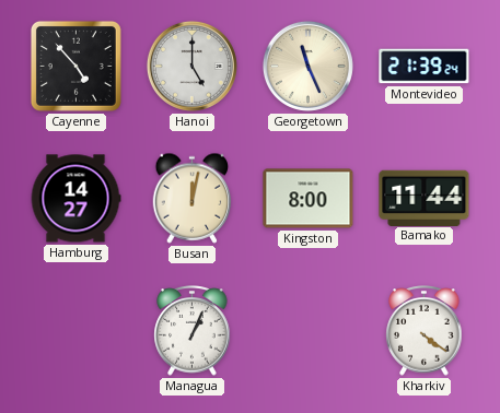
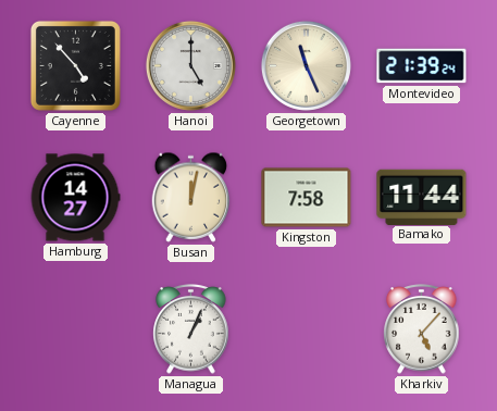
Kingston: 8:00 -> 7:58 (307, 198)
Kharkiv: 4:21 -> 5:07 (422, 329)
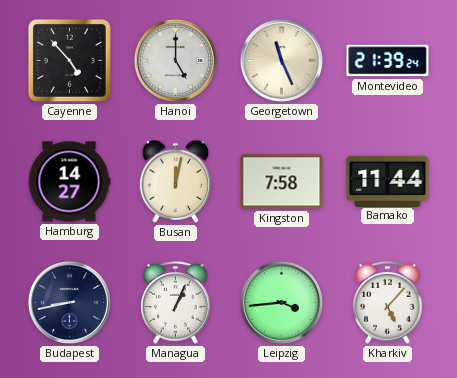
Budapest: none -> 8:43 (69, 302)
Leipzig: none -> 3:44 (281, 302)
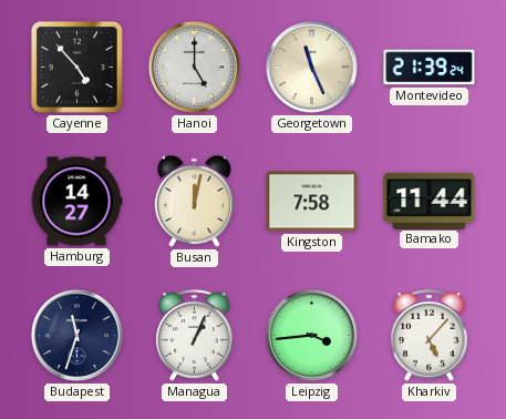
Budapest: 8:43 -> 11:33 (76, 335)
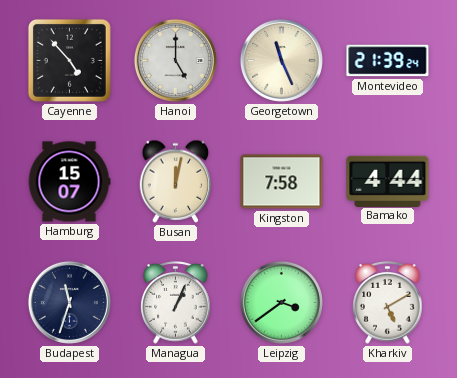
Hamburg: 14:27 -> 15:07 (69, 182)
Bamako: 11:44 -> 4:44 (388, 181)
Leipzig: 3:44 -> 3:39 (281, 302)
Kharkiv: 5:07 -> 5:10 (388, 303)
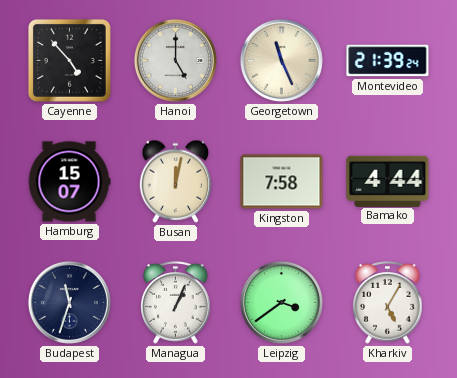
Kharkiv: 5:10 -> 5:05 (388, 303)
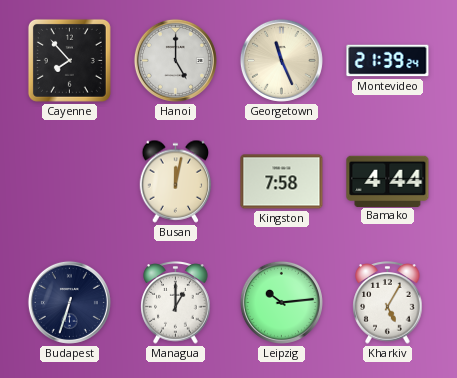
Cayenne: 4:53 -> 7:53 (69, 60)
Hamburg: 15:07 -> none (69, 182)
Budapest: 11:33 -> 6:33 (69, 302)
Managua: 1:04 -> 1:00 (176, 303)
Leipzig: 3:39 -> 10:14 (281, 302)
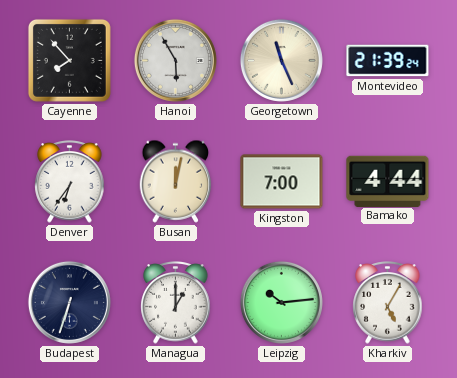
Hanoi: 5:00 -> 5:55 (175, 60)
Denver: none -> 6:36 (70, 182)
Kingston: 7:58 -> 7:00 (282, 182)
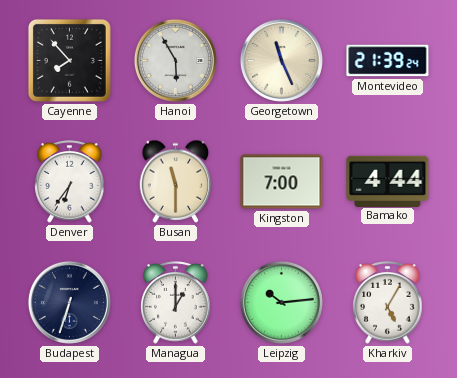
Busan: 12:02 -> 11:30 (176, 181)
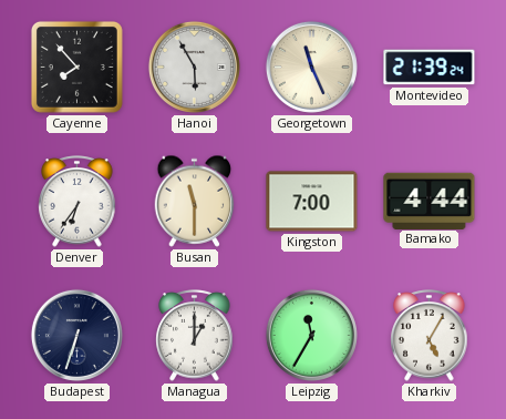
Leipzig: 10:14 -> 11:35 (311, 335)
